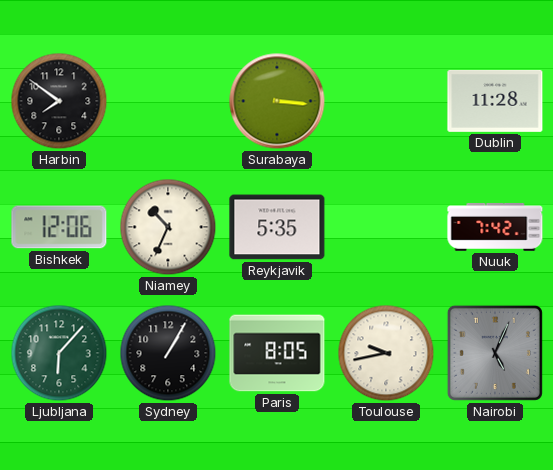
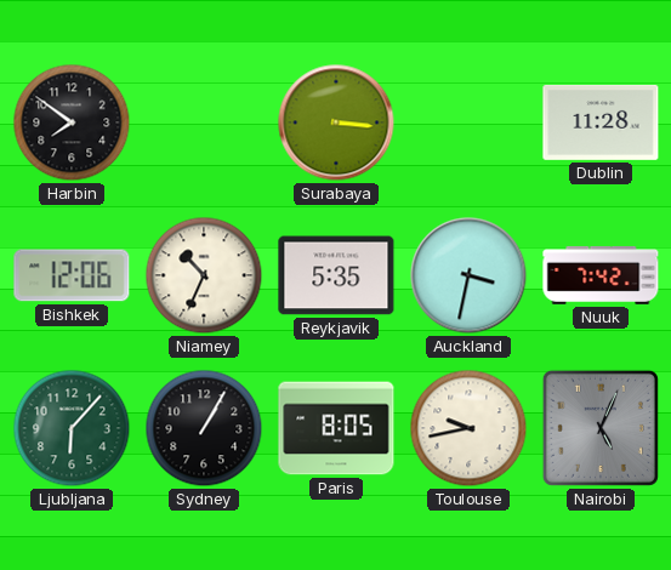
Auckland: none -> 3:32 (468, 275)
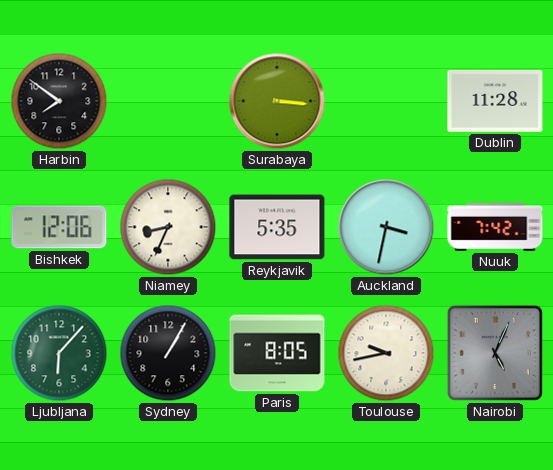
Niamey: 10:34 -> 8:34 (168, 227)
